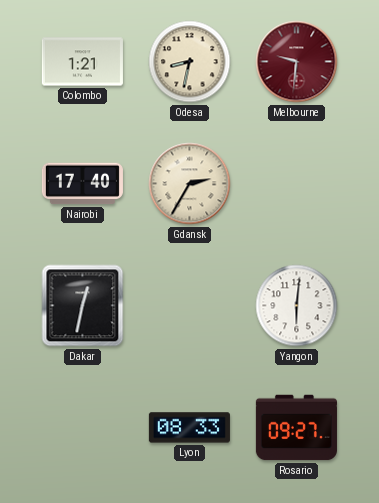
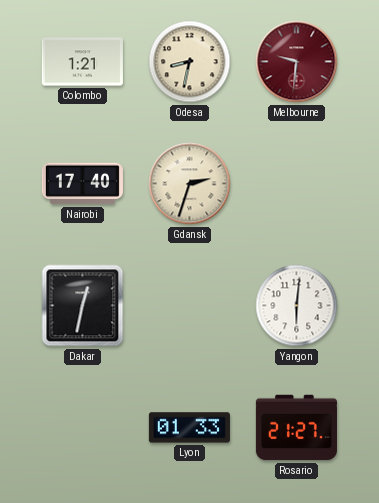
Gdansk: 2:35 -> 2:33 (190, 184)
Lyon: 08:33 -> 01:33 (189, 428)
Rosario: 09:27 -> 21:27 (296, 428)
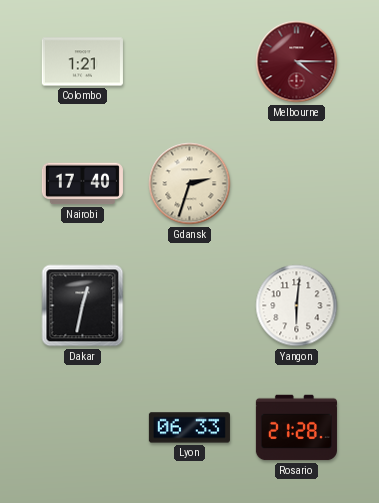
Odesa: 8:32 -> none (190, 62)
Melbourne: 9:31 -> 4:15 (297, 62)
Lyon: 01:33 -> 06:33 (189, 428)
Rosario: 21:27 -> 21:28 (296, 428)
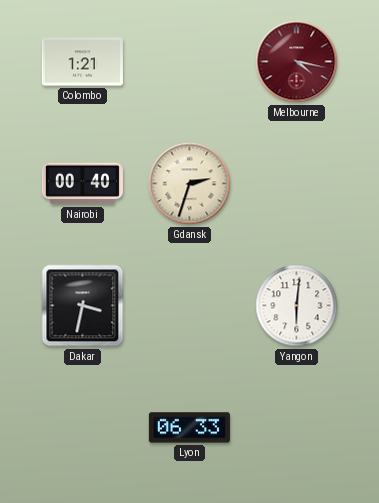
Melbourne: 4:15 -> 4:17 (297, 62)
Nairobi: 17:40 -> 00:40 (82, 184)
Dakar: 12:32 -> 3:32 (83, 306)
Rosario: 21:28 -> none (296, 428)
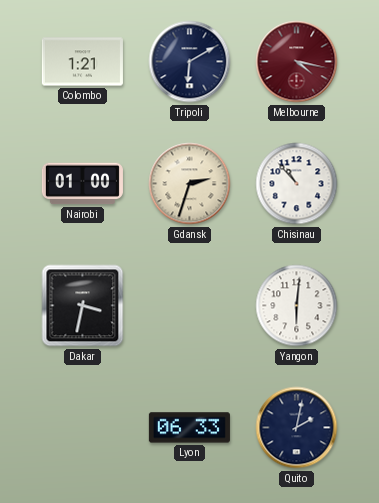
Tripoli: none -> 6:10 (190, 62)
Nairobi: 00:40 -> 01:00 (82, 184)
Chisinau: none -> 10:53 (297, 184)
Quito: none -> 2:02 (297, 428)
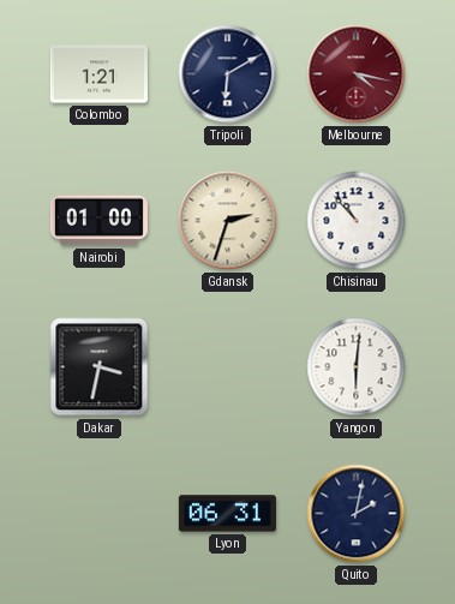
Lyon: 06:33 -> 06:31 (227, 514)
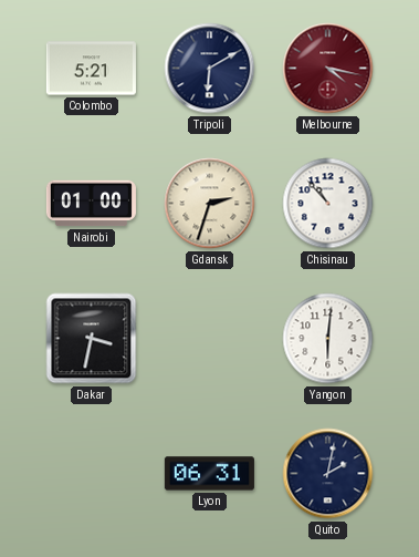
Colombo: 1:21 -> 5:21 (91, 69)
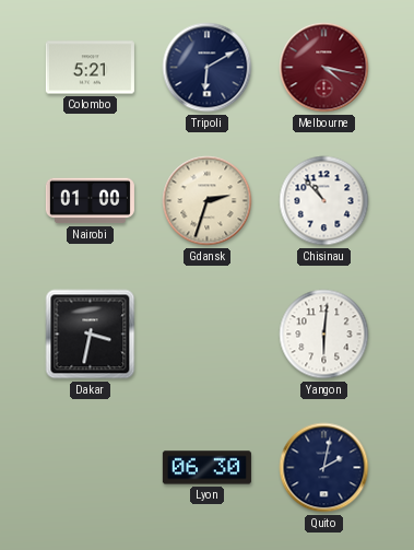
Lyon: 06:31 -> 06:30 (206, 468)
